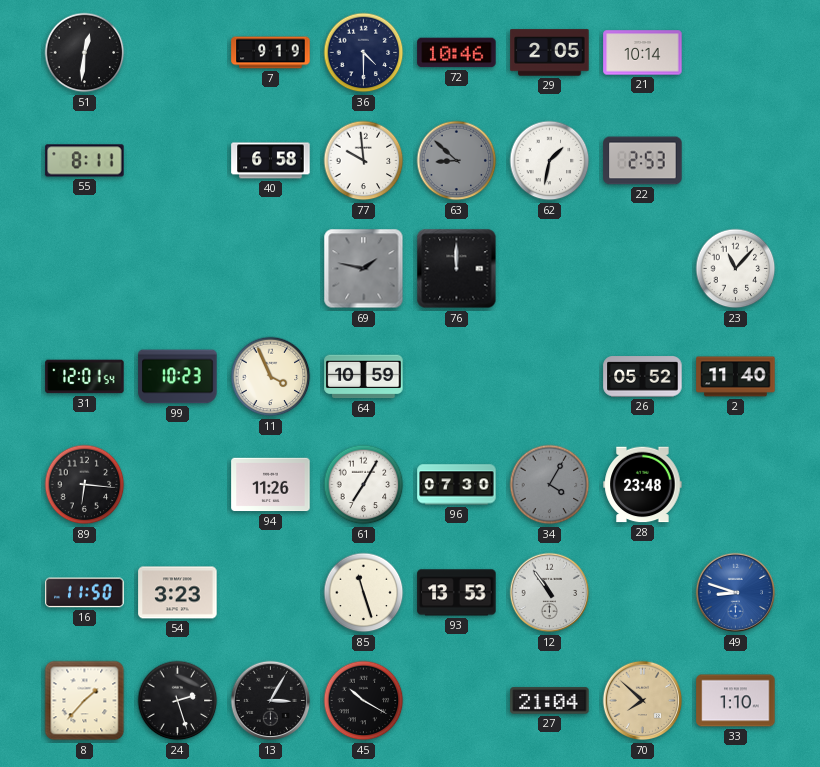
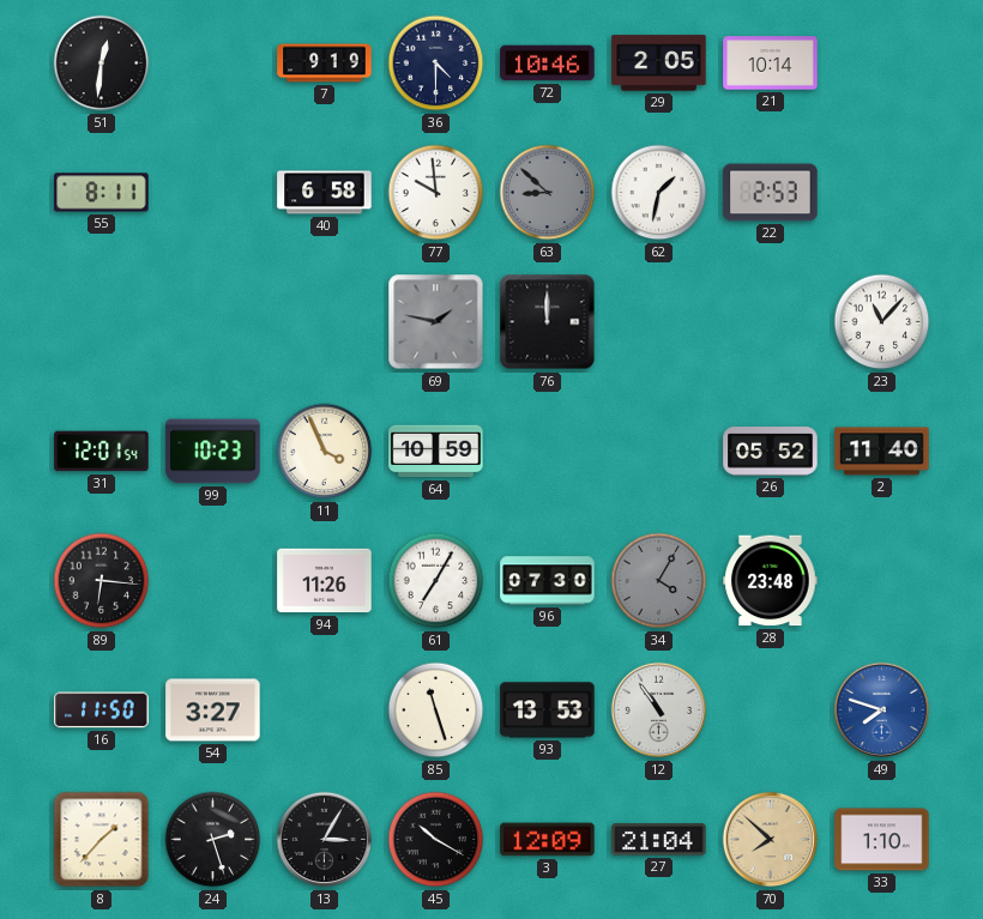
54: 3:23 -> 3:27 (213, 711)
49: 8:48 -> 7:48 (882, 711)
3: none -> 12:09 (548, 840)
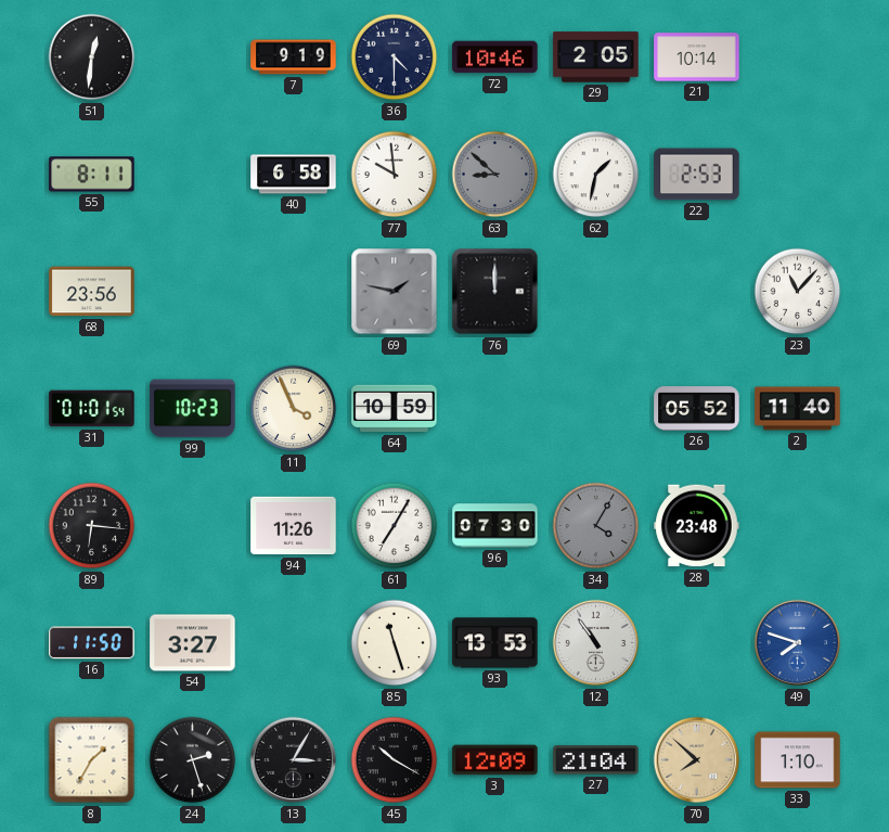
68: none -> 23:56 (92, 292)
31: 12:01 -> 01:01 (92, 409)
8: 1:37 -> 1:35 (92, 760)
